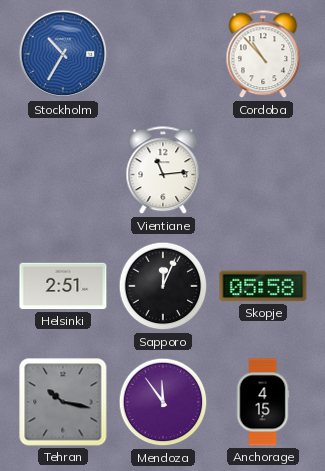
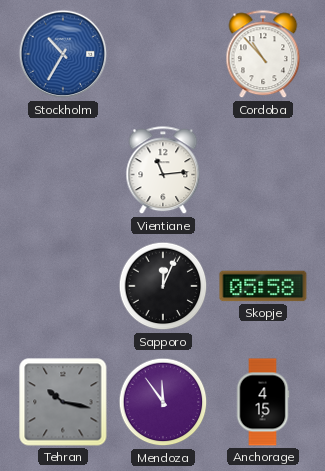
Helsinki: 2:51 -> none (63, 286)
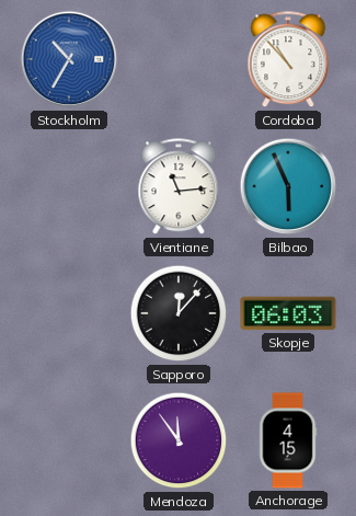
Bilbao: none -> 5:56 (288, 186)
Sapporo: 12:04 -> 12:07 (179, 313)
Skopje: 05:58 -> 06:03 (288, 313)
Tehran: 10:17 -> none (63, 402)
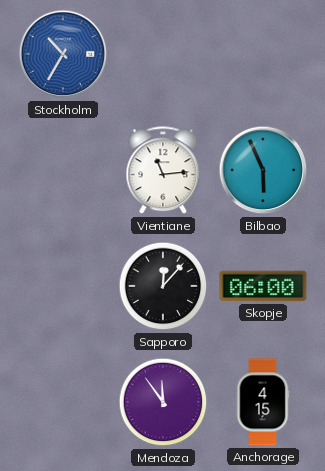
Cordoba: 10:53 -> none (288, 60)
Skopje: 06:03 -> 06:00 (263, 286)
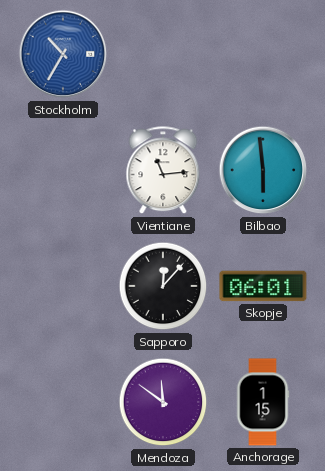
Bilbao: 5:56 -> 5:59 (263, 170)
Skopje: 06:00 -> 06:01 (263, 286)
Mendoza: 11:54 -> 11:51 (163, 402)
Anchorage: 4:15 -> 1:15 (263, 402)
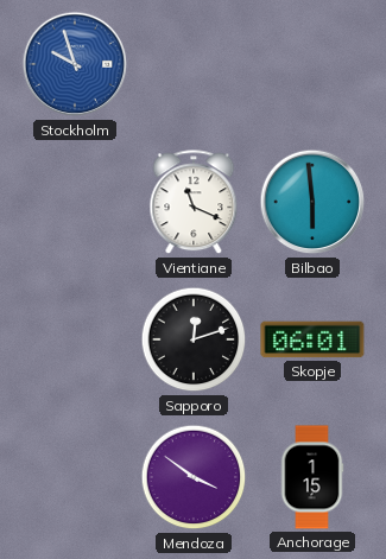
Stockholm: 10:35 -> 9:57 (75, 64)
Vientiane: 11:14 -> 11:19 (194, 203)
Sapporo: 12:07 -> 12:12 (194, 339)
Mendoza: 11:51 -> 3:51 (194, 477)
